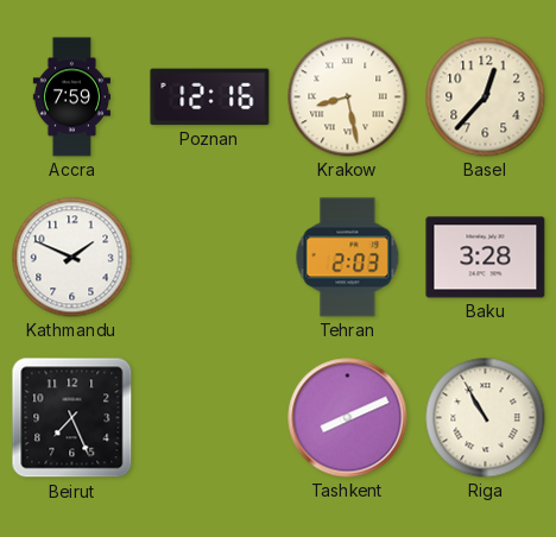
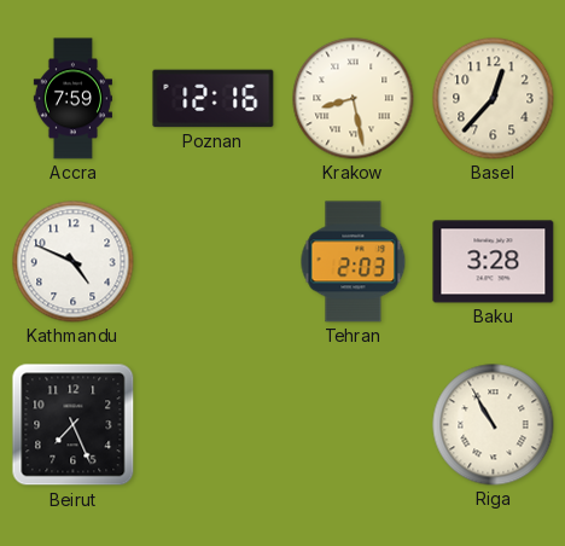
Kathmandu: 1:49 -> 4:49 (74, 262)
Tashkent: 8:11 -> none (348, 418)
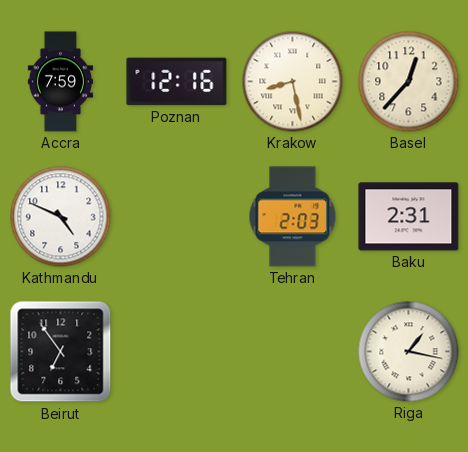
Baku: 3:28 -> 2:31 (409, 217)
Beirut: 7:26 -> 6:54 (61, 352)
Riga: 10:55 -> 1:17 (409, 352)
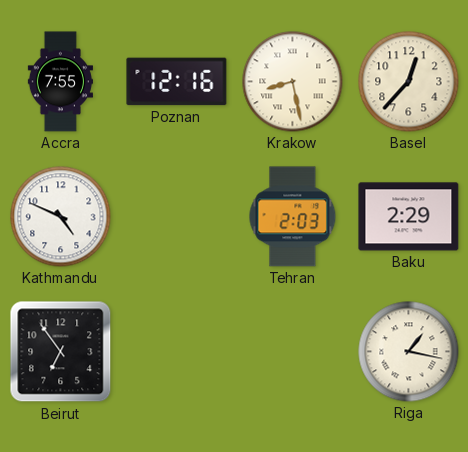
Accra: 7:59 -> 7:55 (60, 82)
Baku: 2:31 -> 2:29 (409, 217)
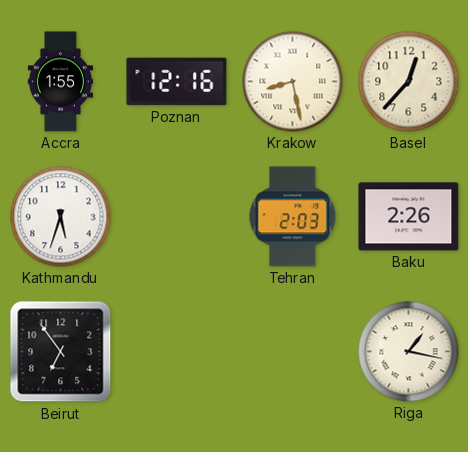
Accra: 7:55 -> 1:55 (60, 82)
Kathmandu: 4:49 -> 5:33 (61, 217)
Baku: 2:29 -> 2:26 (409, 217)
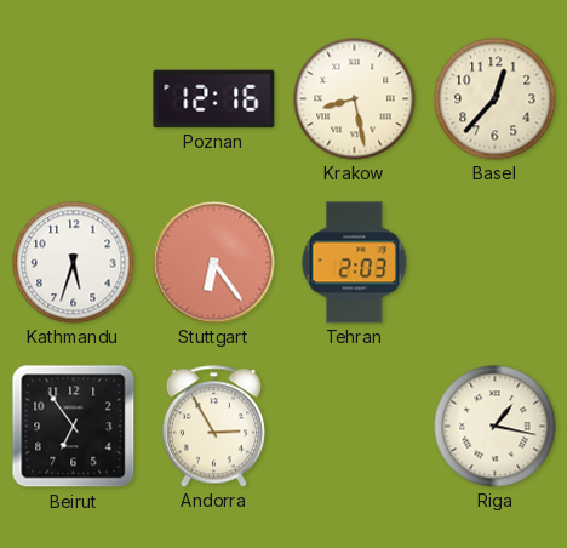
Accra: 1:55 -> none (60, 82)
Stuttgart: none -> 6:24 (214, 263)
Baku: 2:26 -> none (409, 217)
Andorra: none -> 2:55 (213, 427)
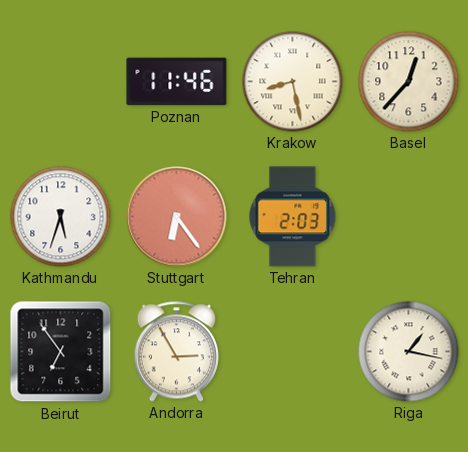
Poznan: 12:16 -> 11:46 (177, 82)
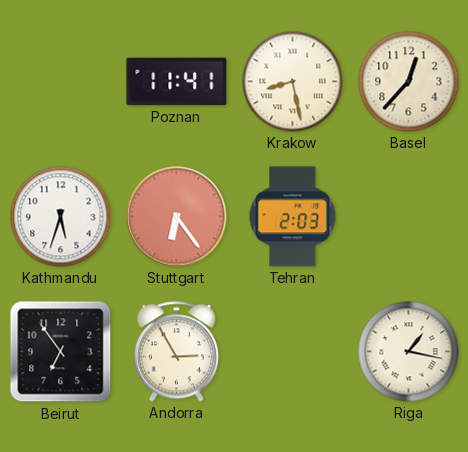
Poznan: 11:46 -> 11:41 (177, 82)
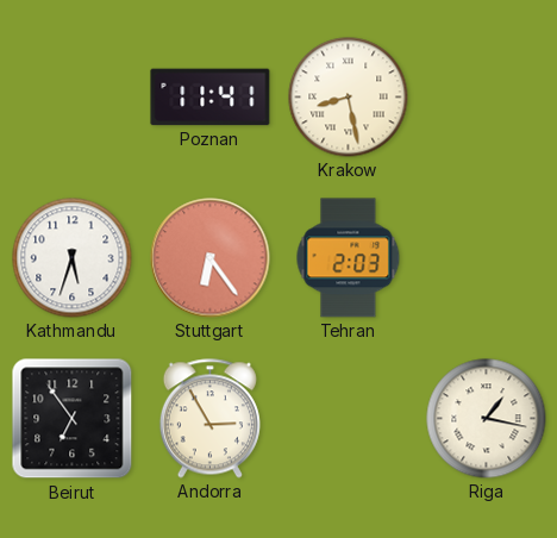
Basel: 12:37 -> none (409, 82)
